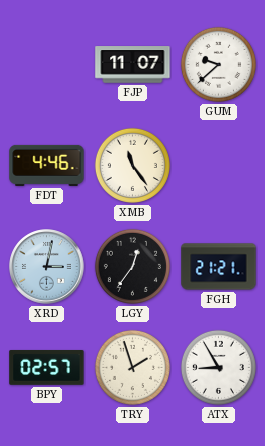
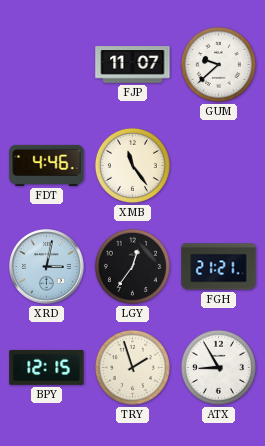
BPY: 02:57 -> 12:15 (47, 368)
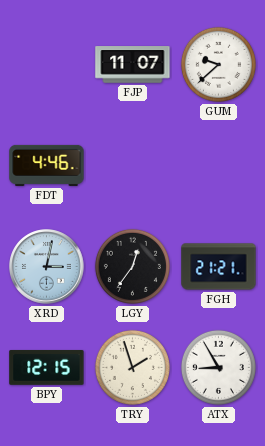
XMB: 11:24 -> none (132, 165)
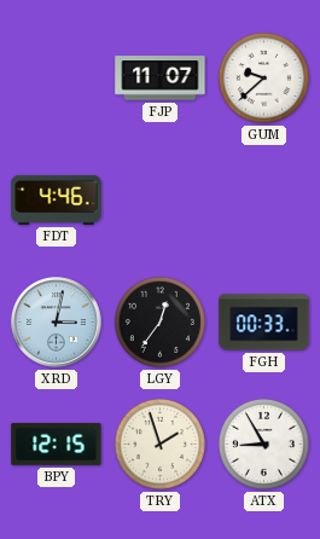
FGH: 21:21 -> 00:33 (264, 323)
